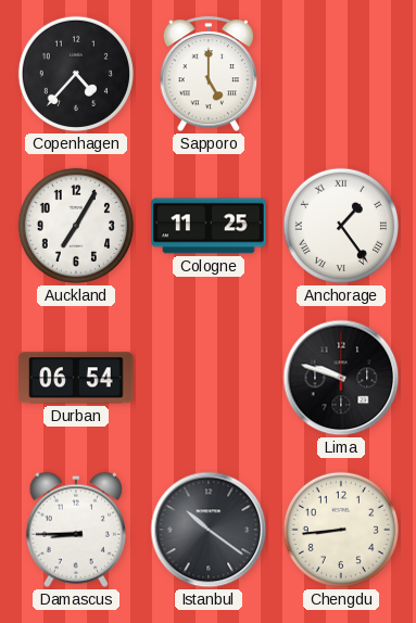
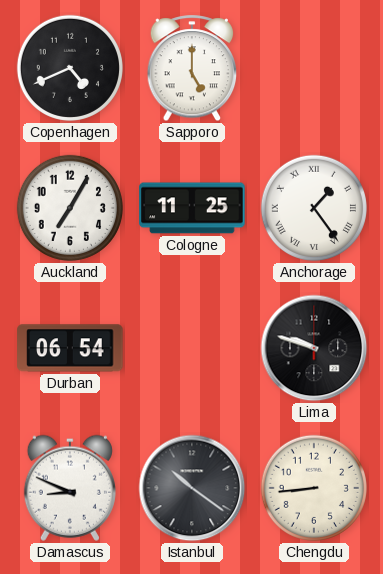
Copenhagen: 4:37 -> 4:41 (70, 68)
Damascus: 8:45 -> 8:49 (70, 488)
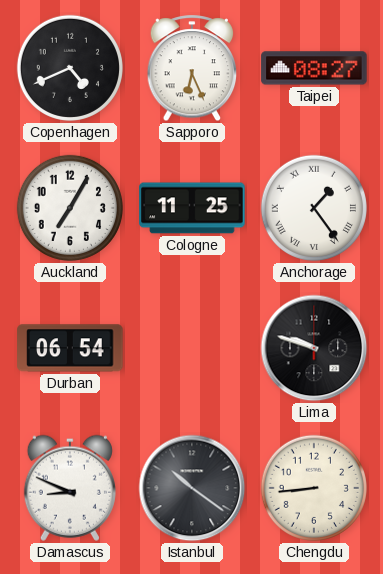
Sapporo: 5:00 -> 6:26 (192, 69)
Taipei: none -> 08:27 (314, 68)
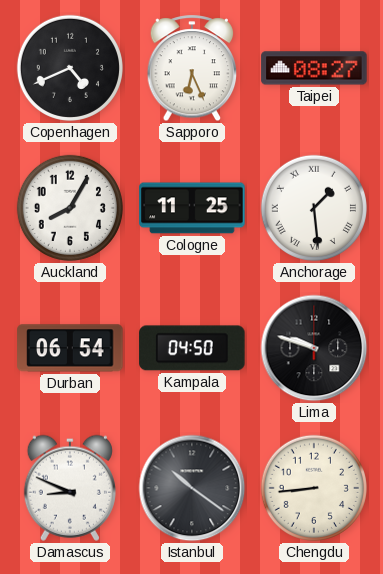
Auckland: 7:05 -> 8:05 (70, 208)
Anchorage: 1:24 -> 1:29 (314, 208)
Kampala: none -> 04:50 (192, 348)
